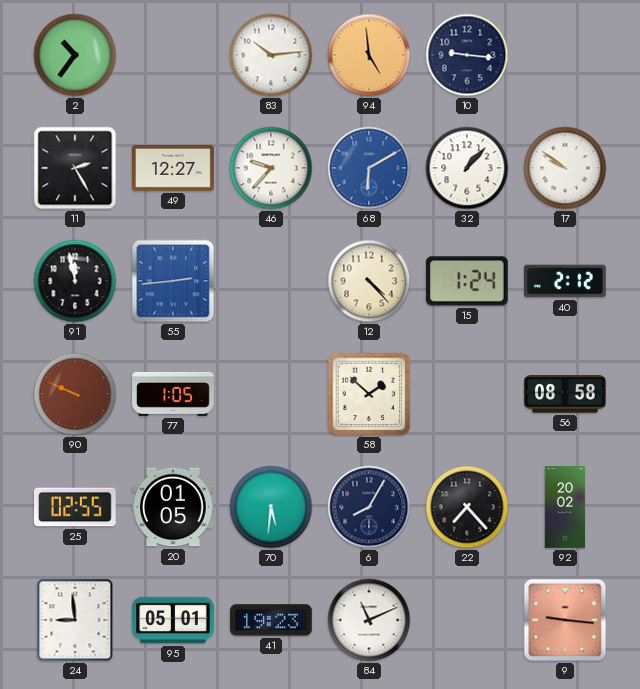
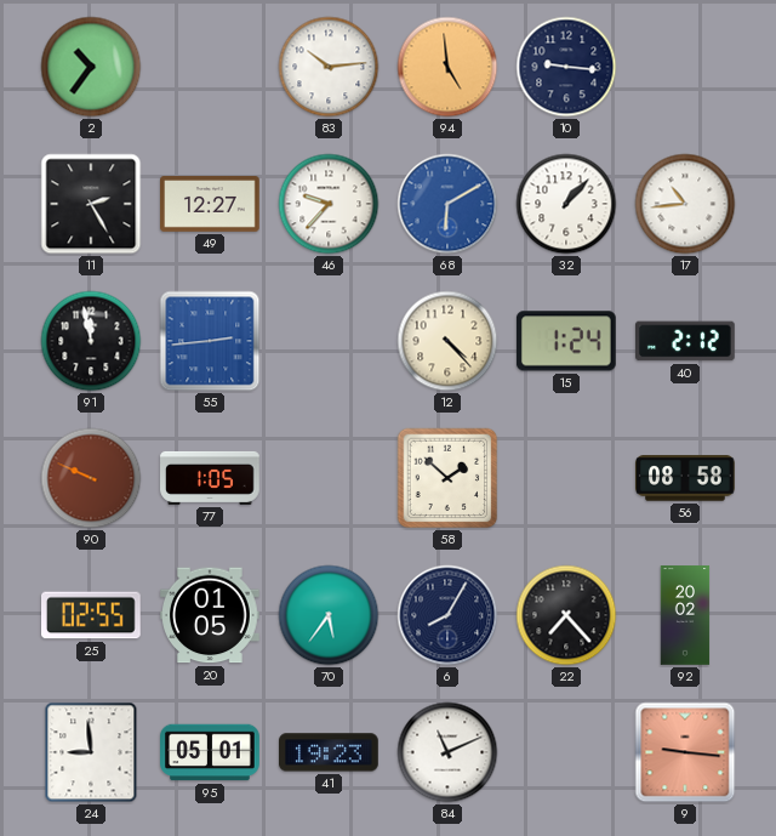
17: 9:51 -> 10:44 (685, 204)
70: 5:31 -> 5:36 (329, 615)
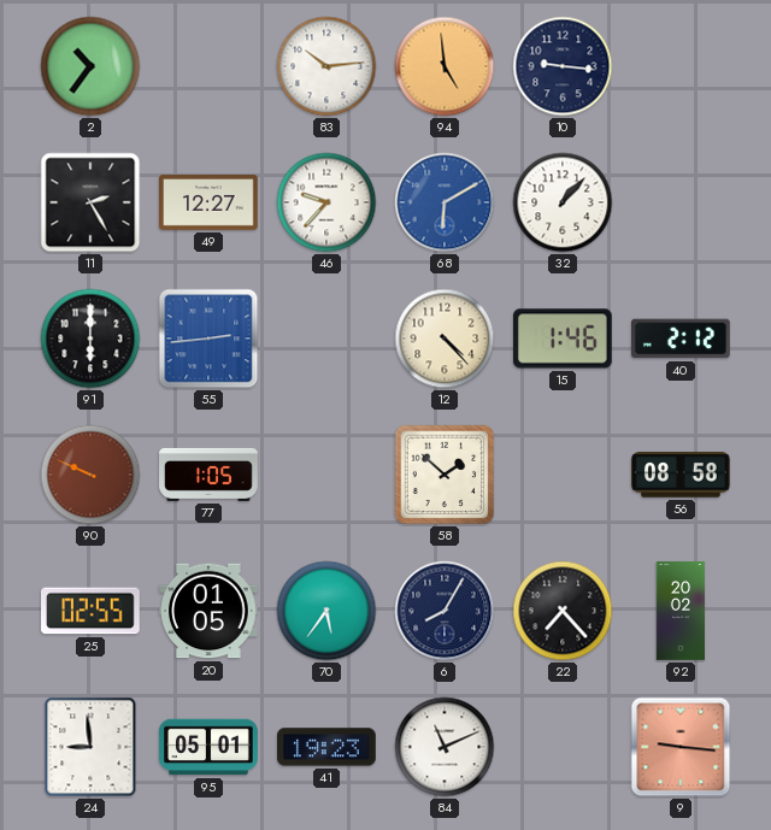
17: 10:44 -> none (685, 204)
91: 11:58 -> 6:00 (90, 339)
15: 1:24 -> 1:46 (563, 339)
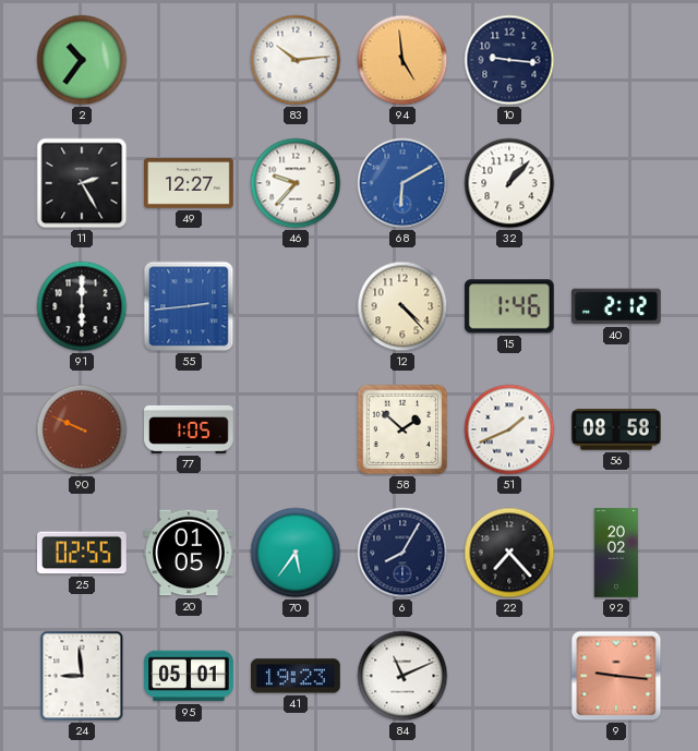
51: none -> 1:41 (509, 429)
